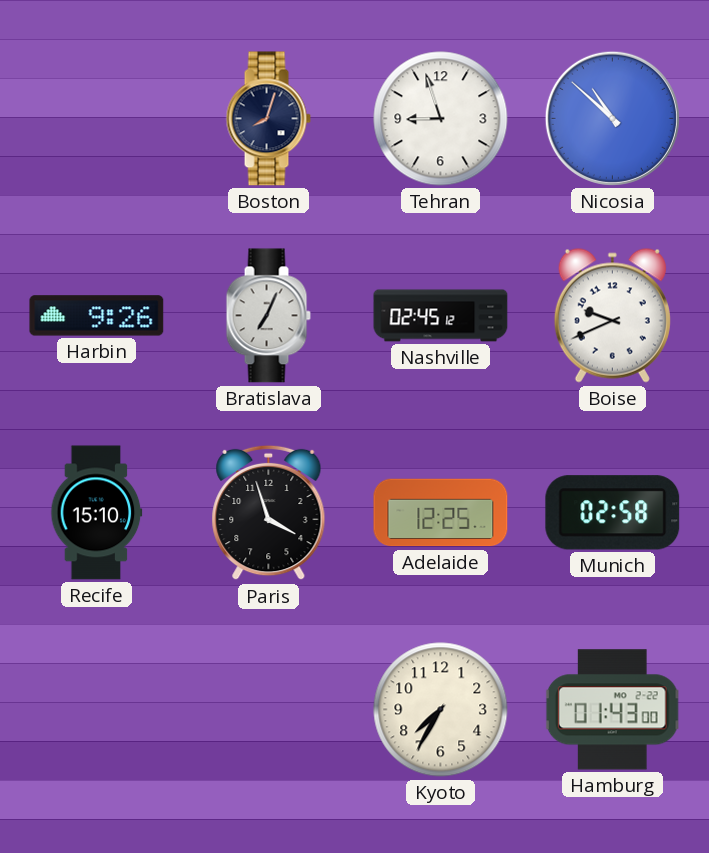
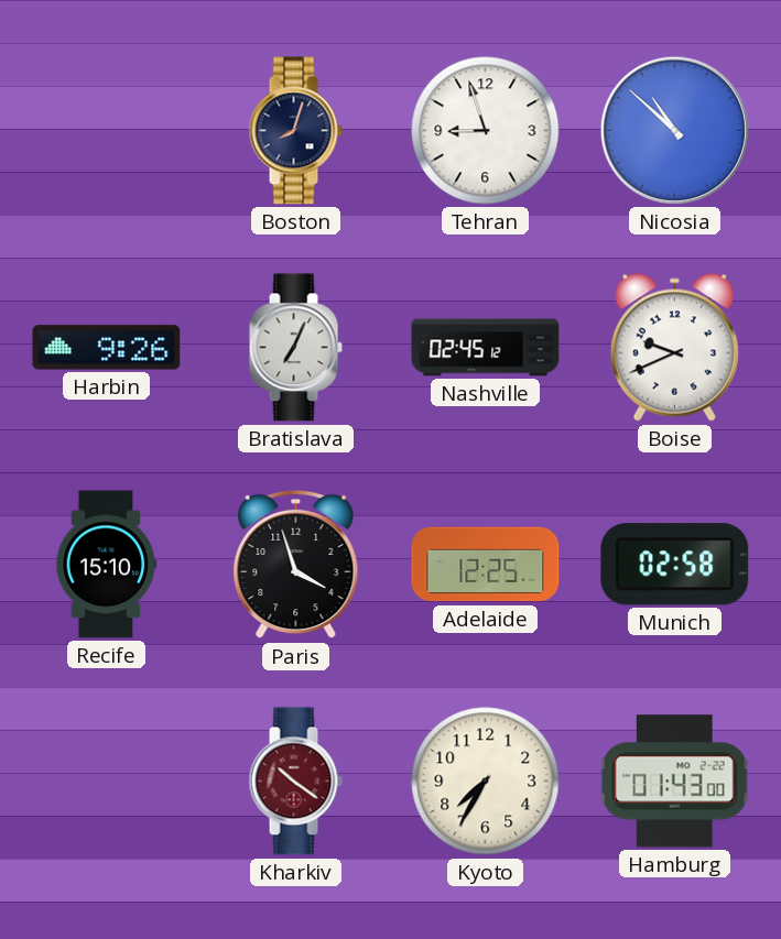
Kharkiv: none -> 10:21 (295, 782)
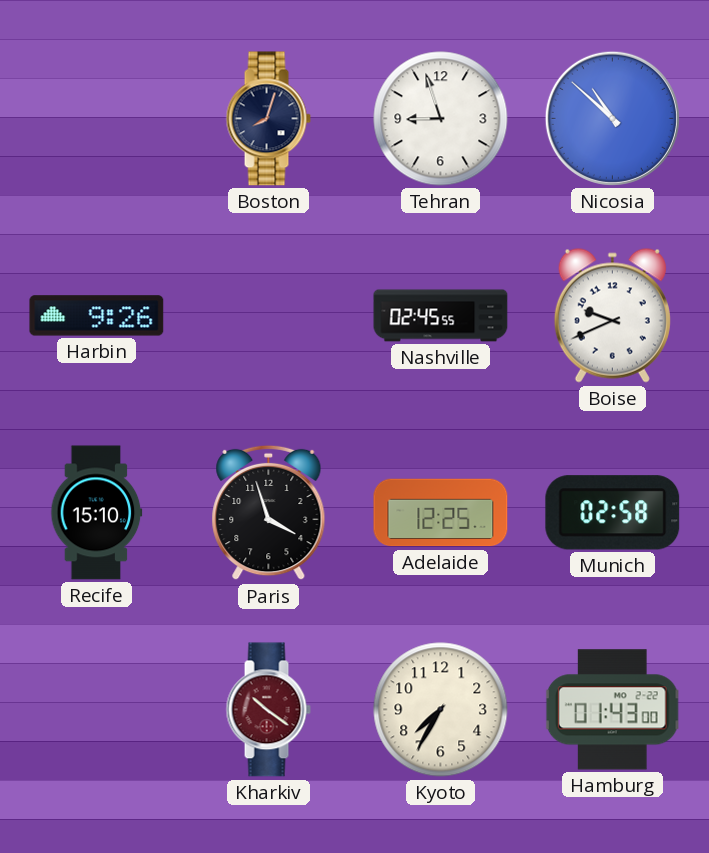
Bratislava: 7:04 -> none (295, 348)
Nashville: 02:45:12 -> 02:45:55 (441, 316)
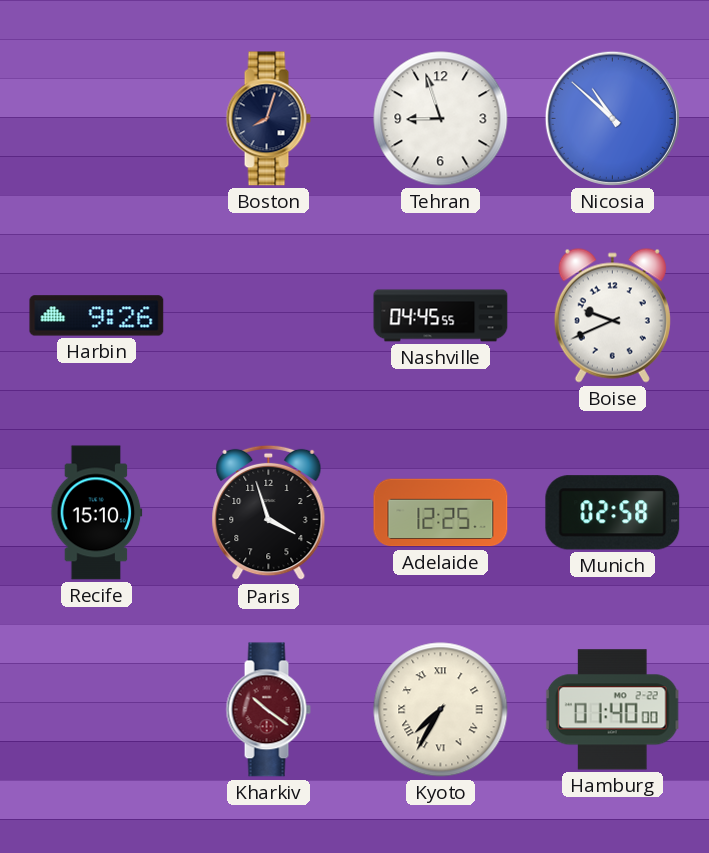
Nashville: 02:45 -> 04:45 (441, 316)
Kyoto numerals: Arabic -> Roman (441, 710)
Hamburg: 01:43 -> 01:40 (612, 710)
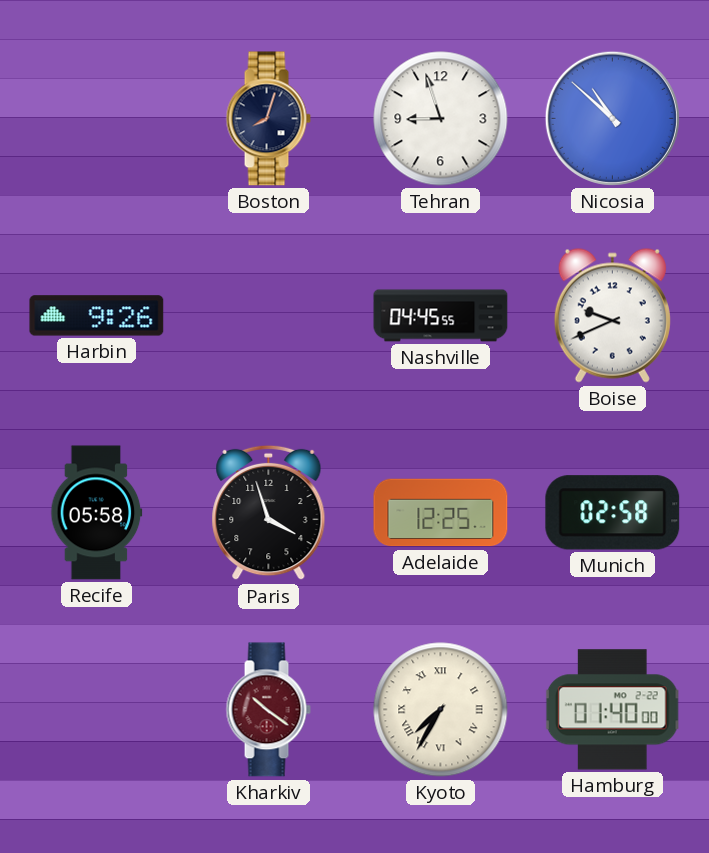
Recife: 15:10 -> 05:58 (97, 513)
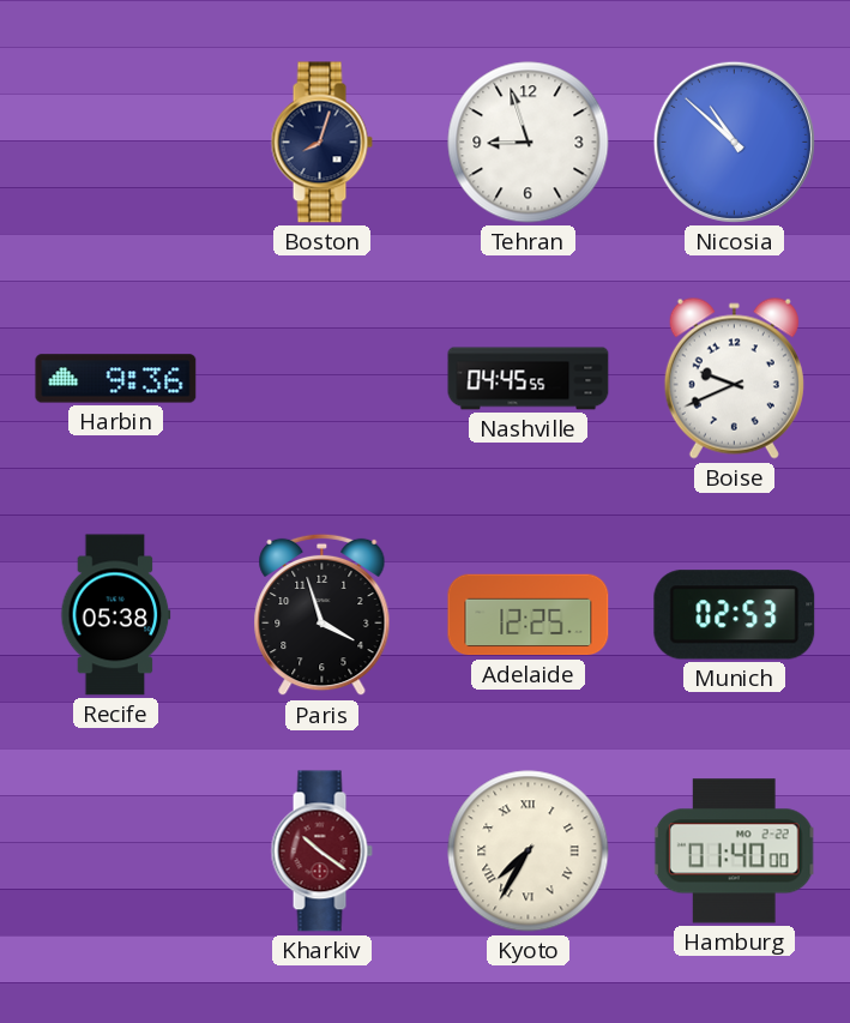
Harbin: 9:26 -> 9:36 (116, 379)
Recife: 05:58 -> 05:38 (116, 615)
Munich: 02:58 -> 02:53 (735, 615)
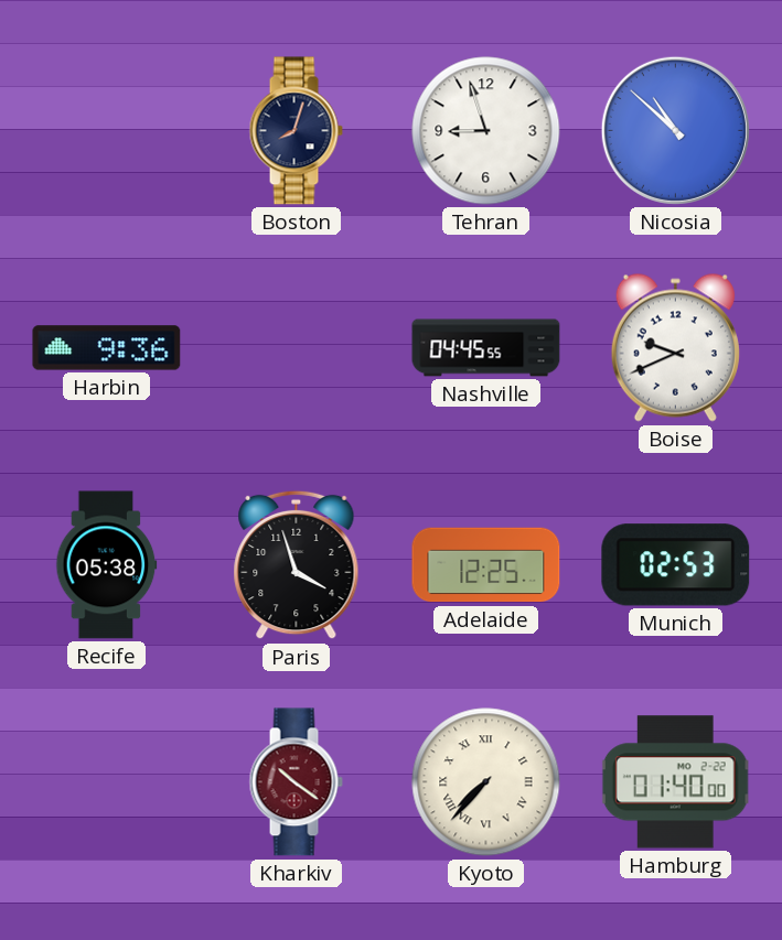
Kyoto: 7:35 -> 7:37 (486, 782)
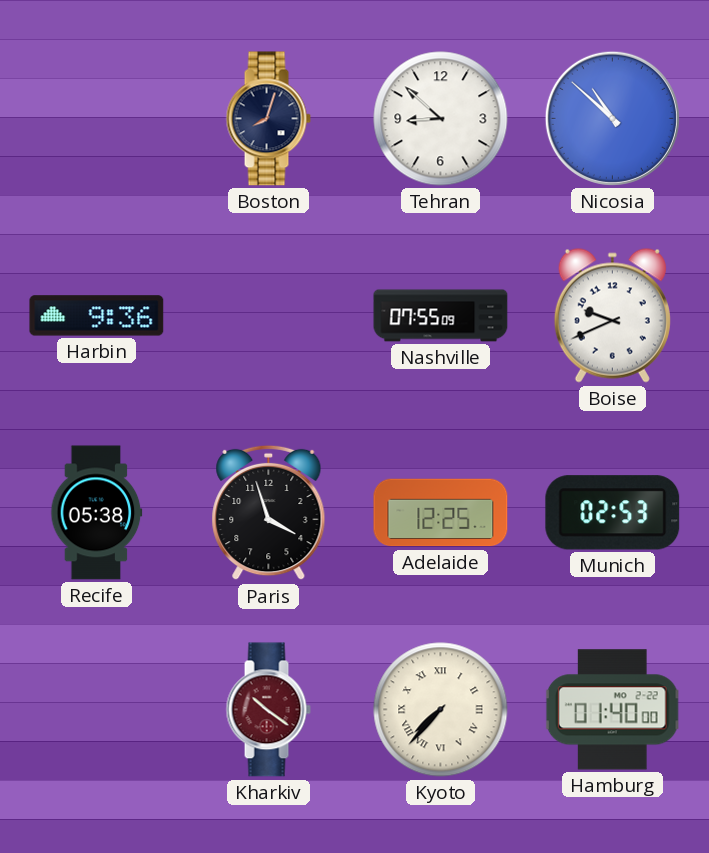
Tehran: 8:57 -> 8:52 (441, 119)
Nashville: 04:45 -> 07:55 (441, 316)
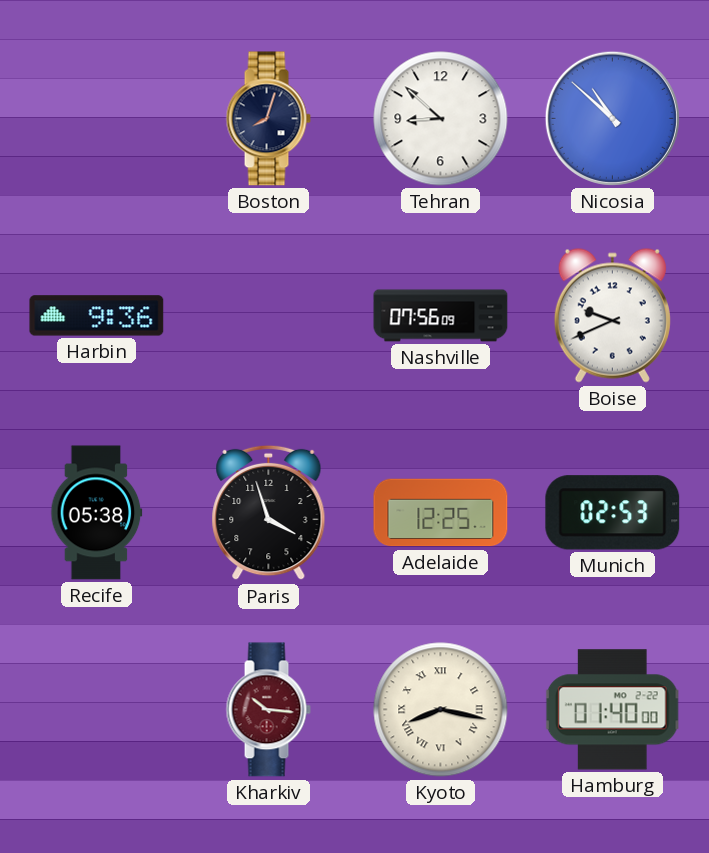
Nashville: 07:55 -> 07:56 (441, 316)
Kharkiv: 10:21 -> 10:16 (268, 710)
Kyoto: 7:37 -> 8:17 (441, 710)
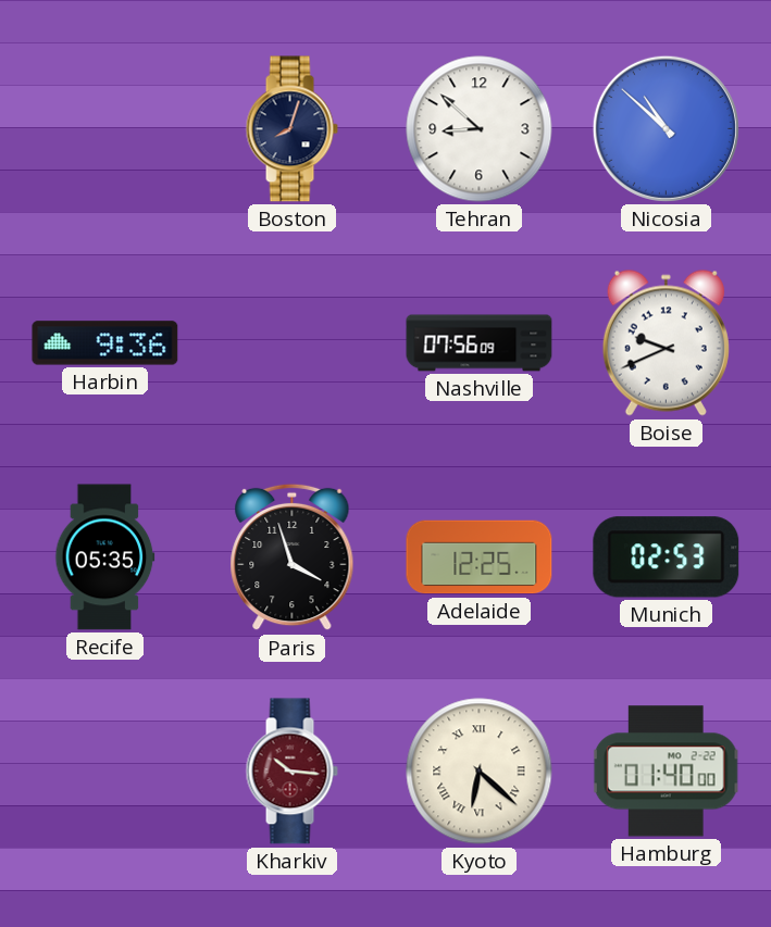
Recife: 05:38 -> 05:35 (105, 558)
Kyoto: 8:17 -> 6:22 (480, 772)
